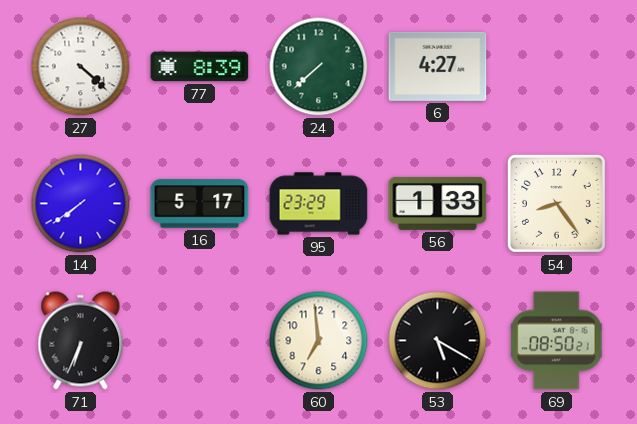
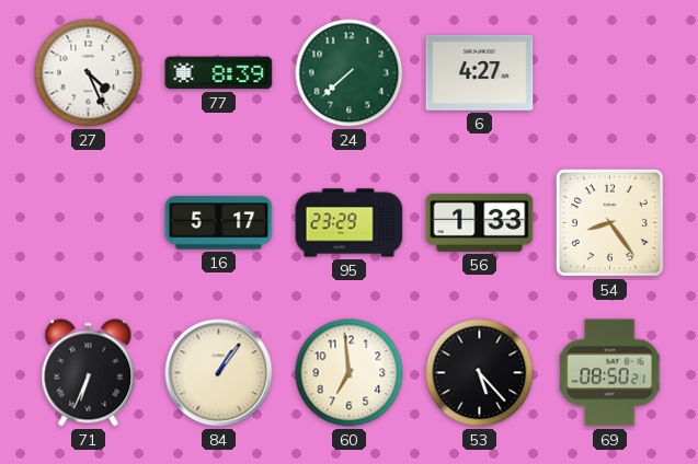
27: 4:22 -> 4:26 (89, 73)
14: 7:39 -> none (81, 204)
84: none -> 1:06 (219, 373)
53: 5:20 -> 5:23 (480, 373)
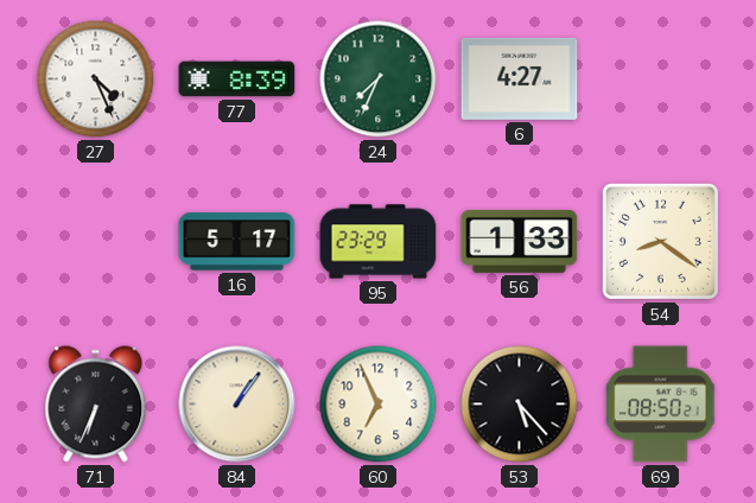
24: 7:38 -> 7:34 (379, 79)
54: 8:24 -> 8:21 (660, 241)
60: 6:59 -> 6:56 (379, 405)
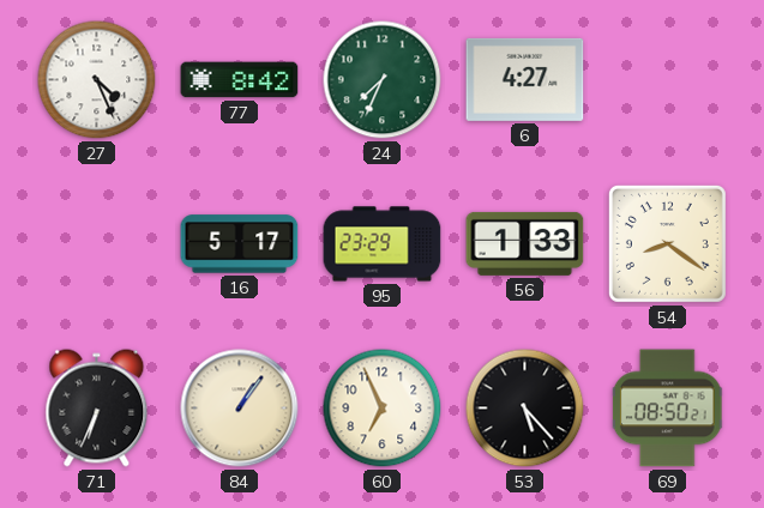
77: 8:39 -> 8:42 (240, 80)
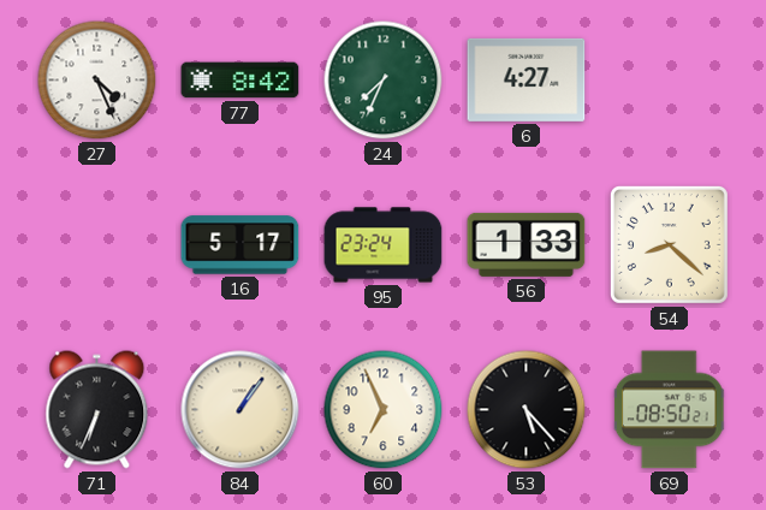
95: 23:29 -> 23:24 (384, 245)
54: 8:21 -> 8:22 (669, 244)
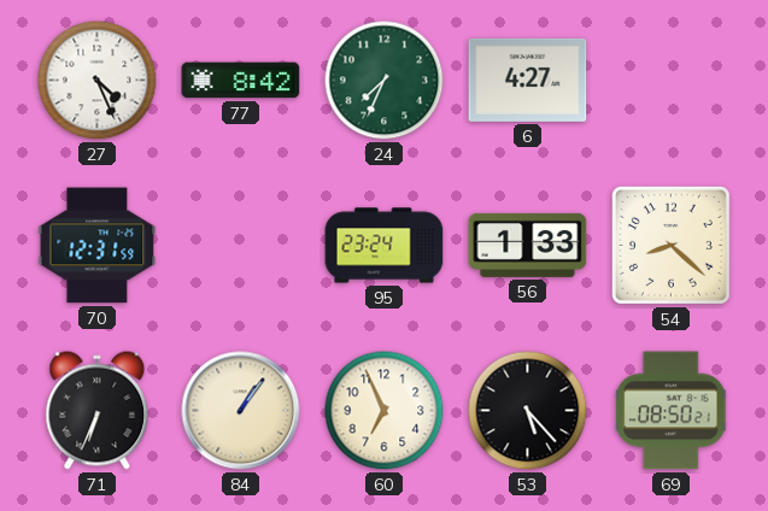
70: none -> 12:31 (98, 246)
16: 5:17 -> none (241, 245)
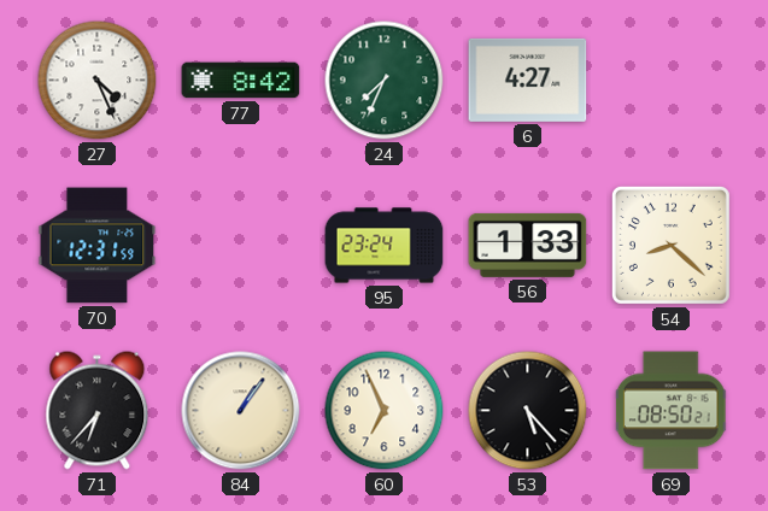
71: 6:34 -> 6:37 (98, 411)
